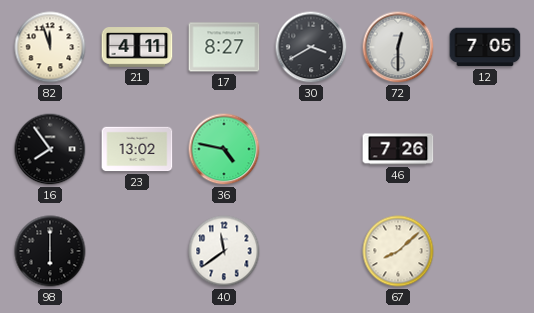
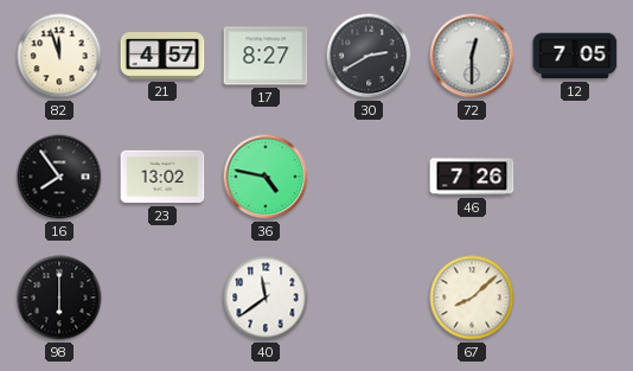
21: 4:11 -> 4:57 (162, 56)
30: 3:40 -> 2:40 (369, 56)
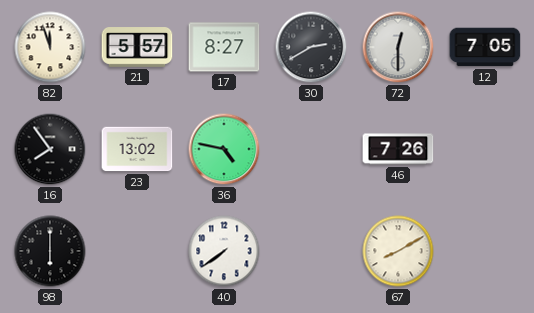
21: 4:57 -> 5:57 (137, 47)
40: 11:39 -> 7:39 (224, 251)
67: 8:08 -> 8:10 (398, 251)
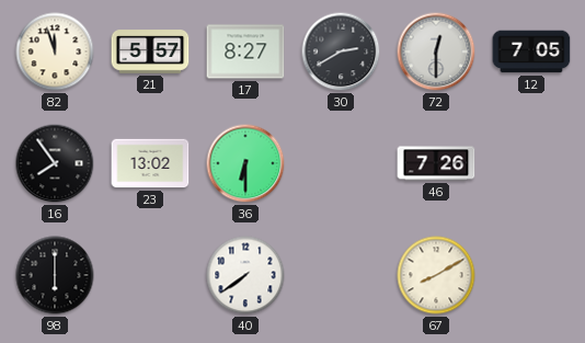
36: 4:47 -> 6:30 (245, 163)
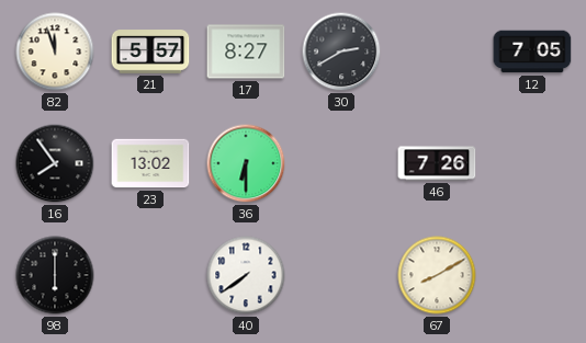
72: 12:30 -> none (436, 52)
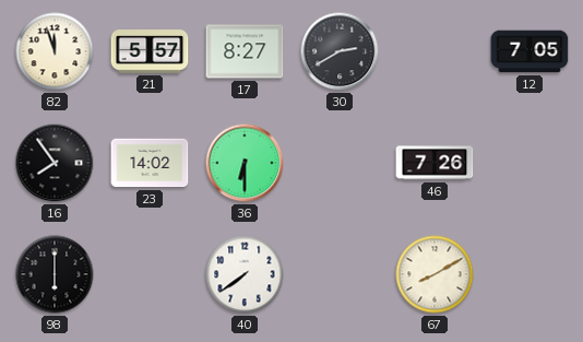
23: 13:02 -> 14:02 (150, 163)
